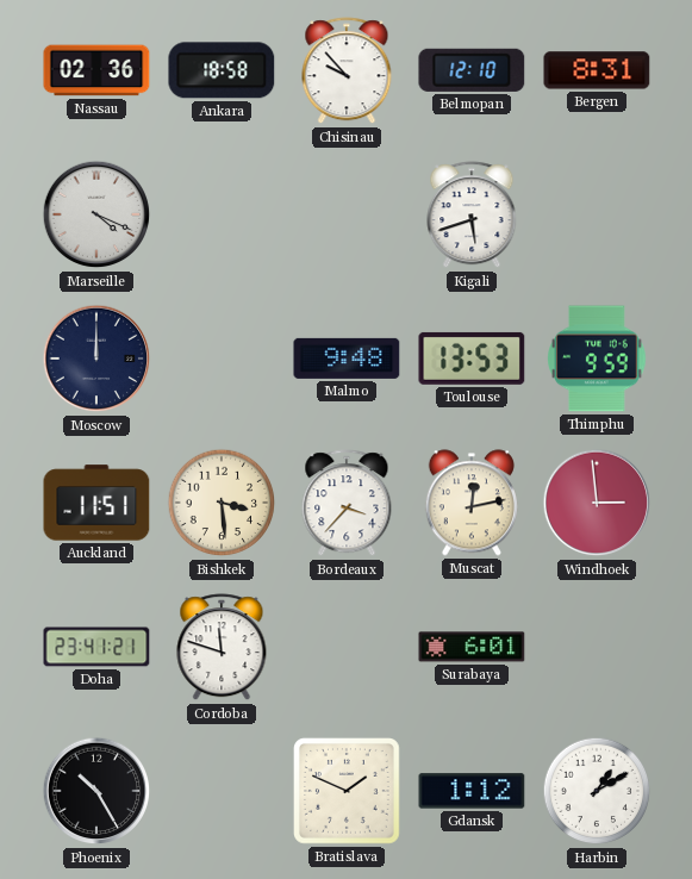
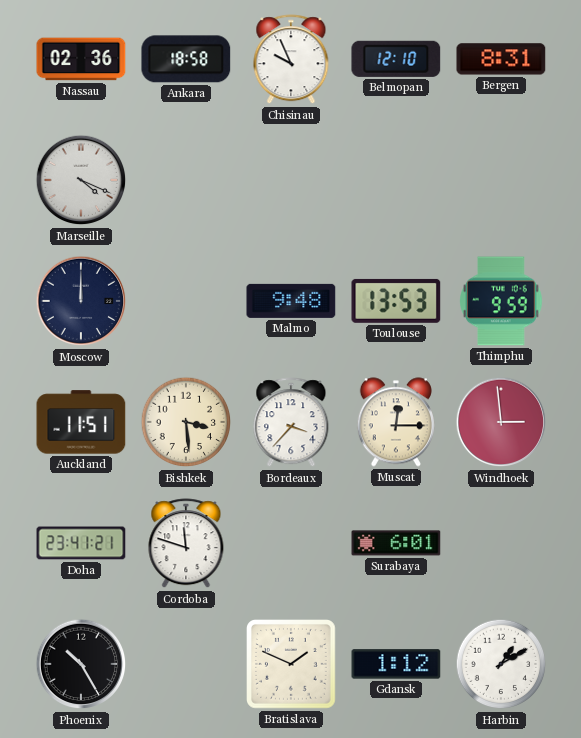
Chisinau: 9:53 -> 9:56 (291, 60)
Kigali: 5:42 -> none (472, 216)
Muscat: 12:13 -> 12:15 (396, 422)
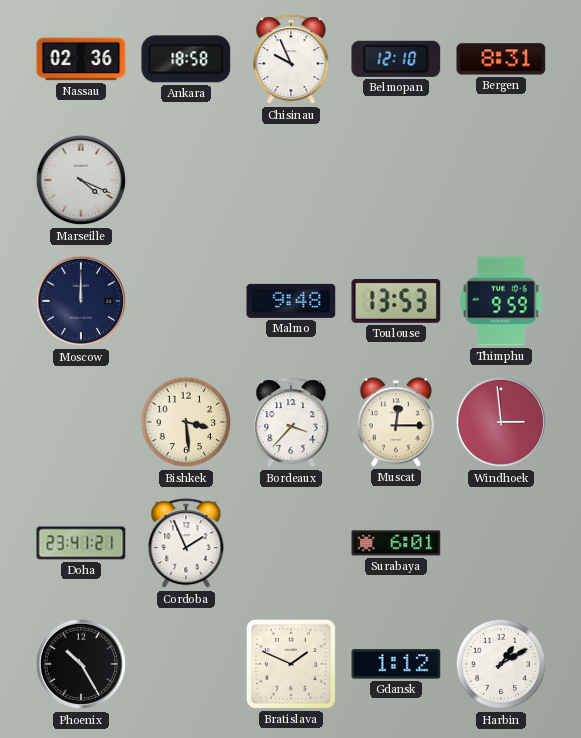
Auckland: 11:51 -> none (81, 422)
Cordoba: 11:48 -> 1:56 (186, 544)
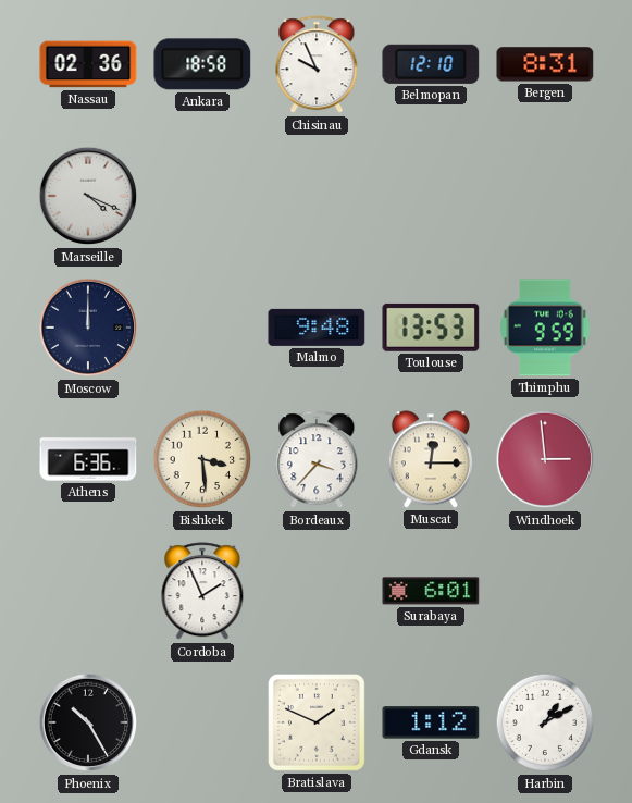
Athens: none -> 6:36 (88, 459)
Doha: 23:41 -> none (81, 543)
